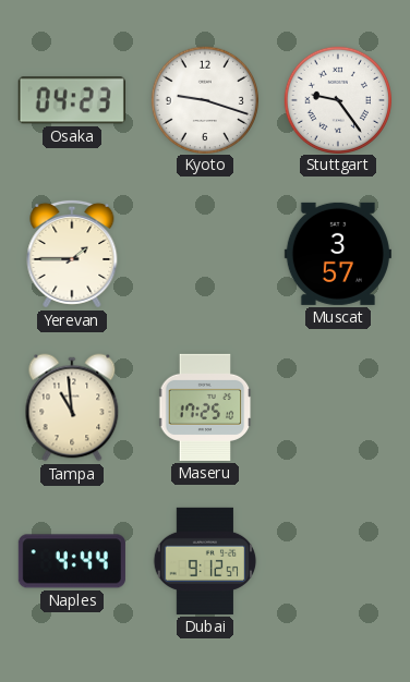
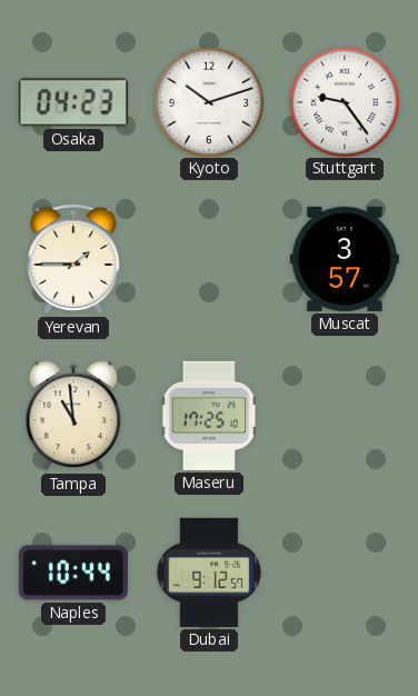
Kyoto: 9:18 -> 10:12 (208, 101)
Naples: 4:44 -> 10:44 (73, 573)
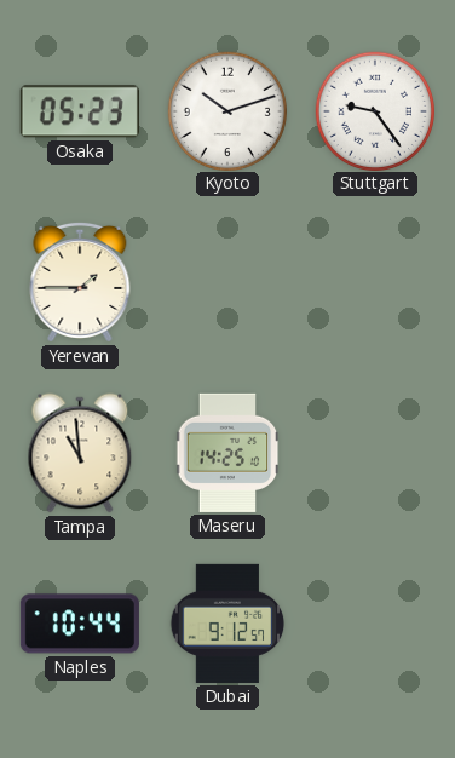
Osaka: 04:23 -> 05:23 (80, 111)
Muscat: 3:57 -> none (345, 259)
Maseru: 17:25 -> 14:25 (227, 453)
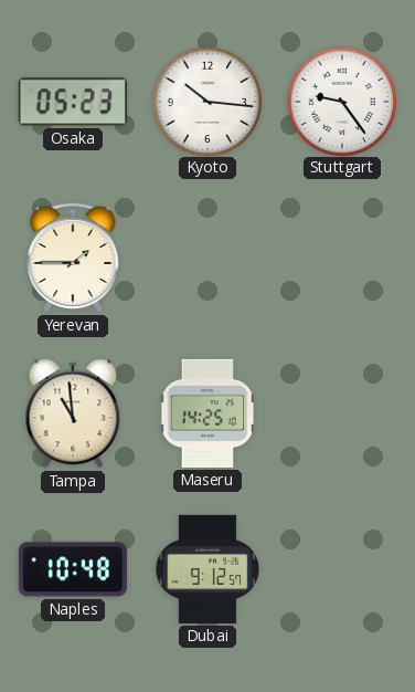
Kyoto: 10:12 -> 10:16 (206, 101)
Naples: 10:44 -> 10:48 (73, 569)
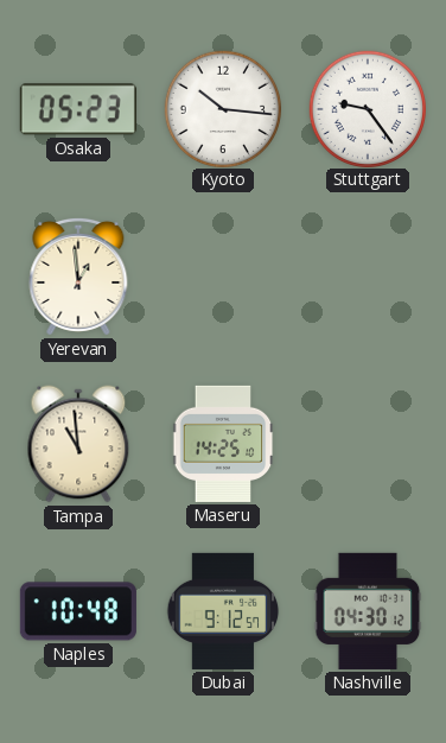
Yerevan: 1:45 -> 12:59 (78, 277)
Nashville: none -> 04:30 (368, 611)
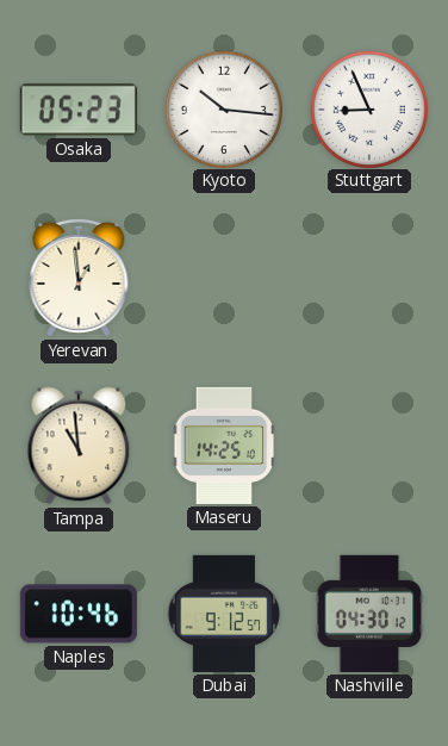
Stuttgart: 9:24 -> 8:56 (368, 108)
Naples: 10:48 -> 10:46 (79, 614)
